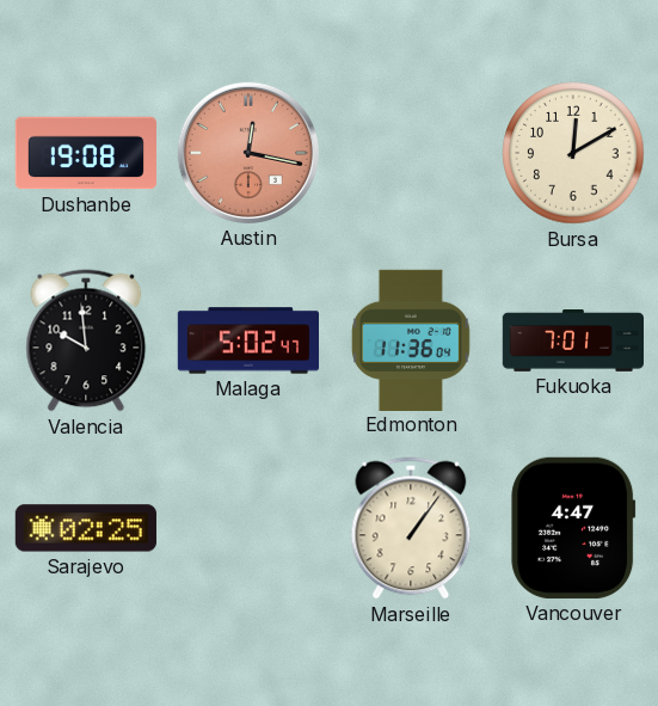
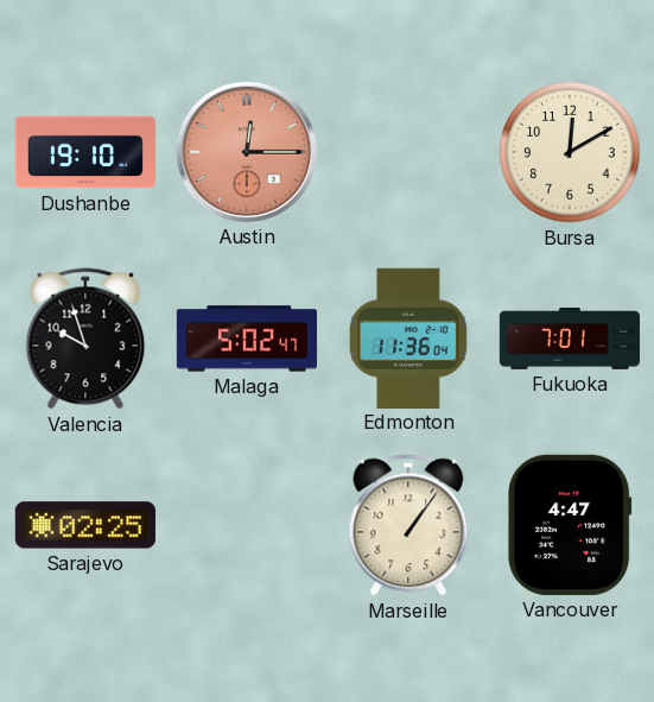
Dushanbe: 19:08 -> 19:10 (84, 152)
Austin: 12:17 -> 12:15 (247, 152)
Valencia: 9:59 -> 9:57 (85, 339)
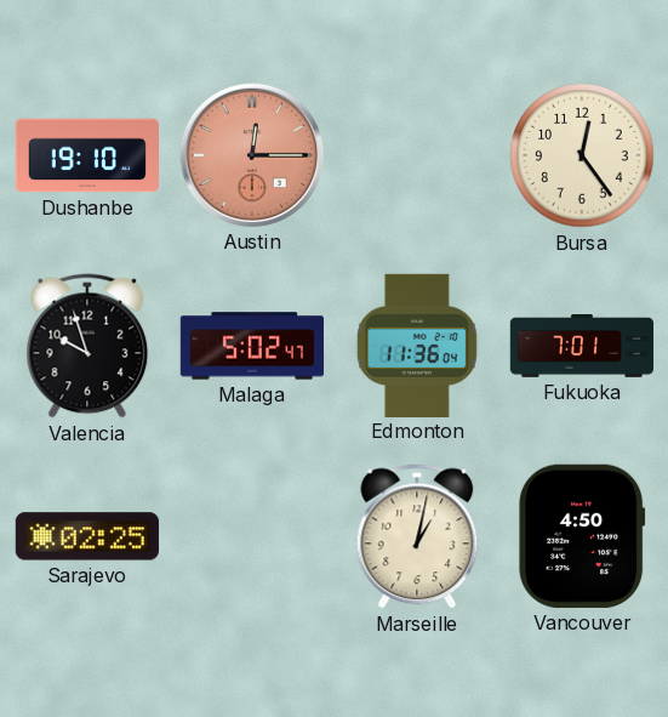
Bursa: 12:10 -> 12:24 (582, 155)
Marseille: 1:06 -> 1:02 (417, 536)
Vancouver: 4:47 -> 4:50 (582, 536)
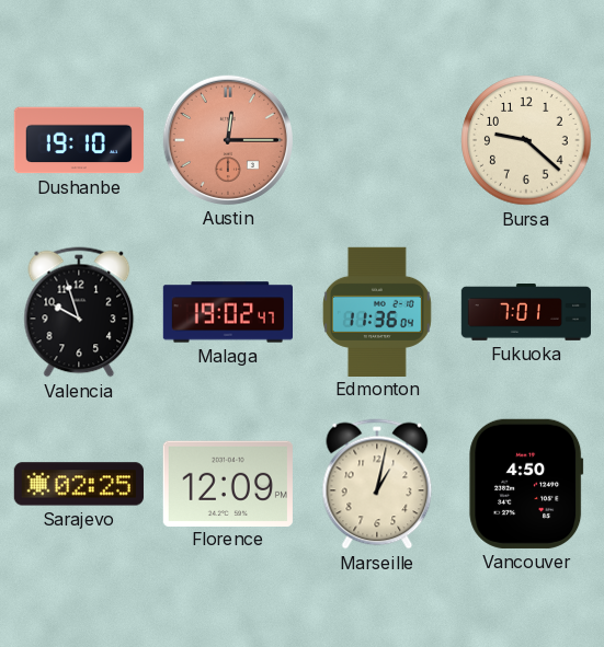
Bursa: 12:24 -> 9:22 (526, 140)
Malaga: 5:02 -> 19:02 (227, 312)
Florence: none -> 12:09 (228, 483)
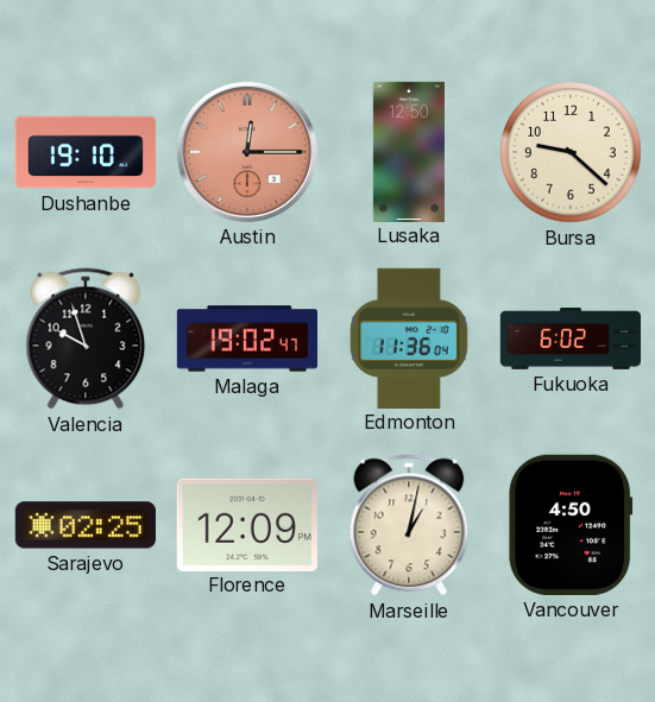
Lusaka: none -> 12:50 (409, 151)
Fukuoka: 7:01 -> 6:02 (569, 340)
